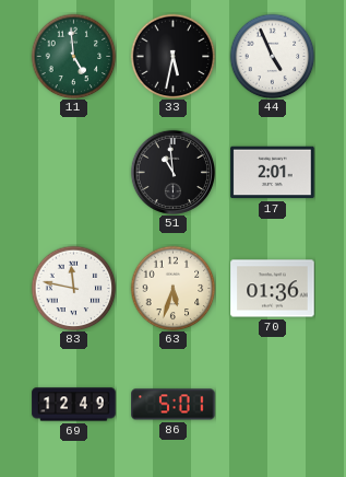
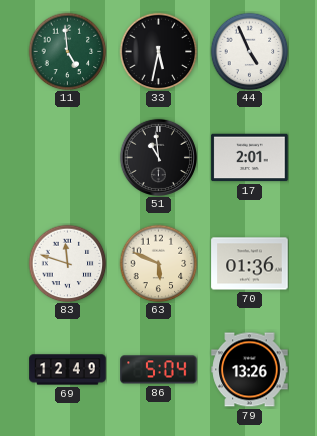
83: 11:47 -> 11:48 (67, 263)
63: 5:33 -> 5:49 (158, 263)
86: 5:01 -> 5:04 (159, 370)
79: none -> 13:26 (250, 370)
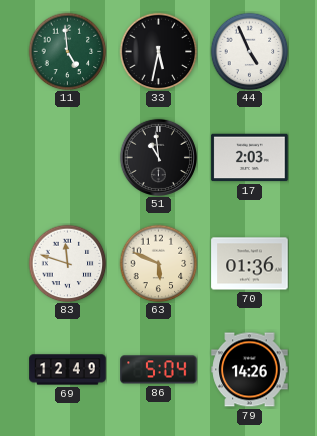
17: 2:01 -> 2:03 (250, 158)
79: 13:26 -> 14:26 (250, 370)
